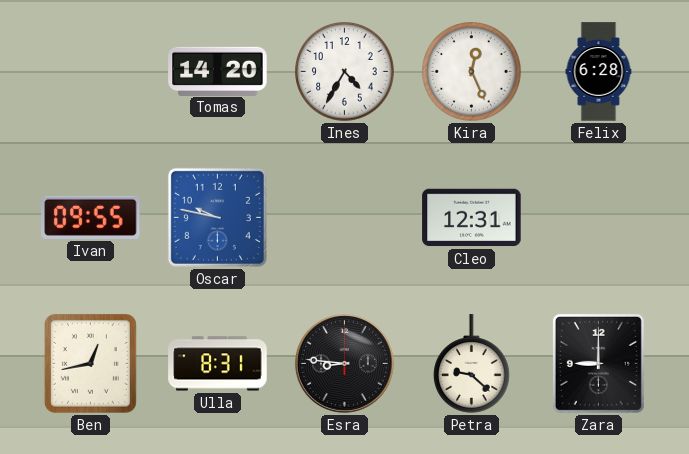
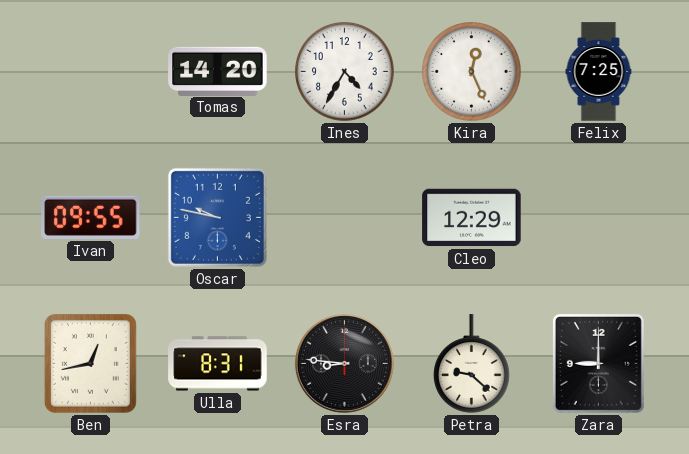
Felix: 6:28 -> 7:25 (599, 72)
Cleo: 12:31 -> 12:29 (472, 218)
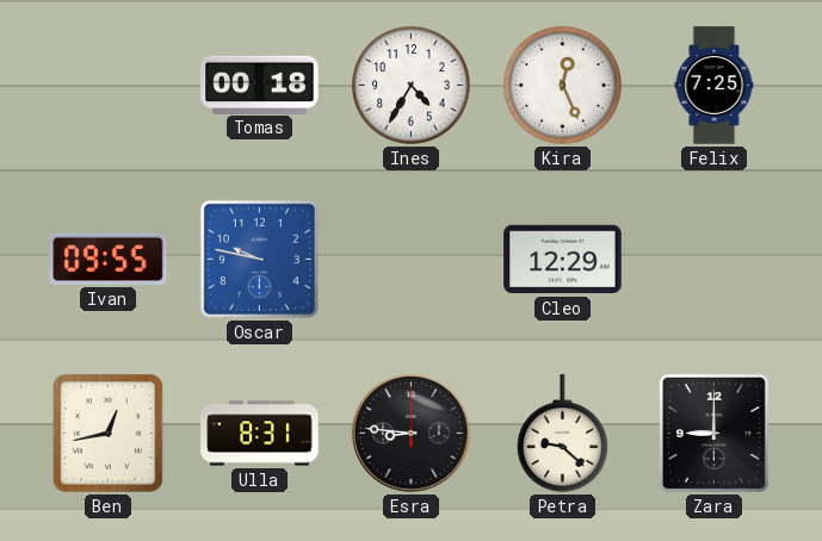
Tomas: 14:20 -> 00:18 (260, 85)
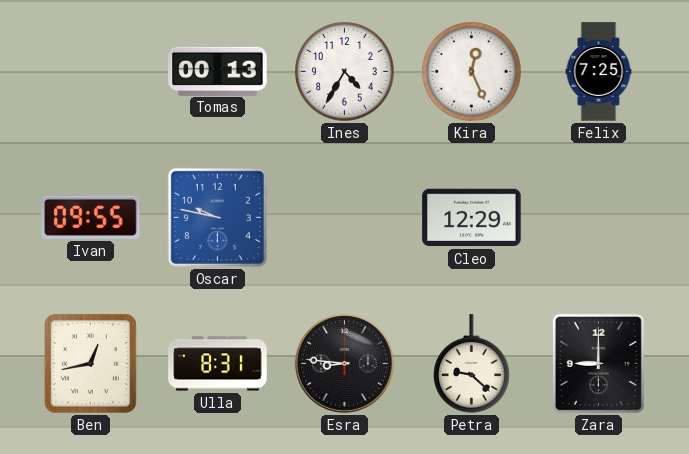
Tomas: 00:18 -> 00:13 (218, 71)
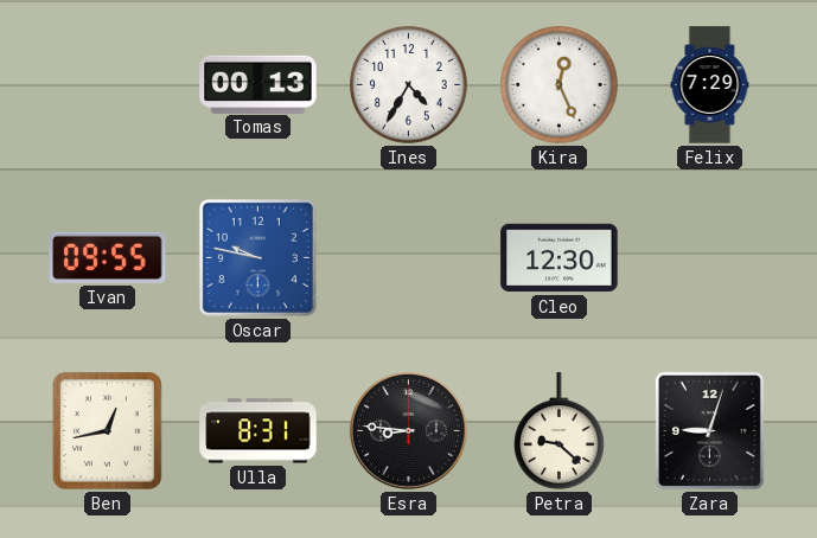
Felix: 7:25 -> 7:29 (710, 85)
Cleo: 12:29 -> 12:30 (560, 258)
Zara: 9:00 -> 9:03 (709, 430)
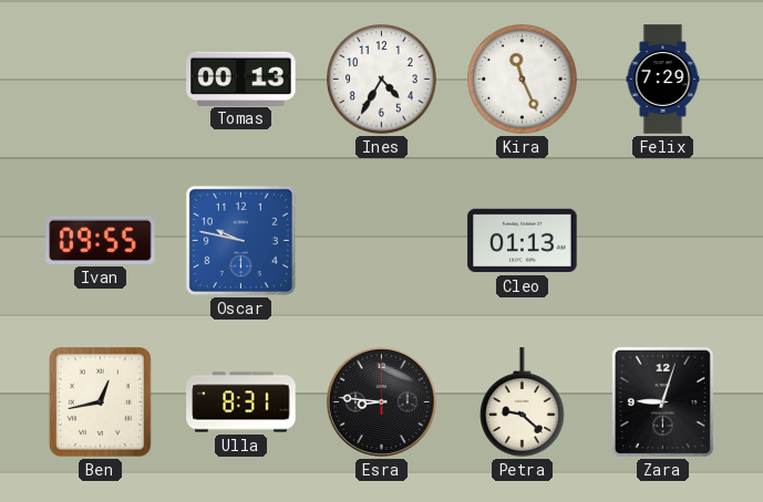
Kira: 12:26 -> 11:26 (523, 80)
Cleo: 12:30 -> 01:13 (523, 241)
